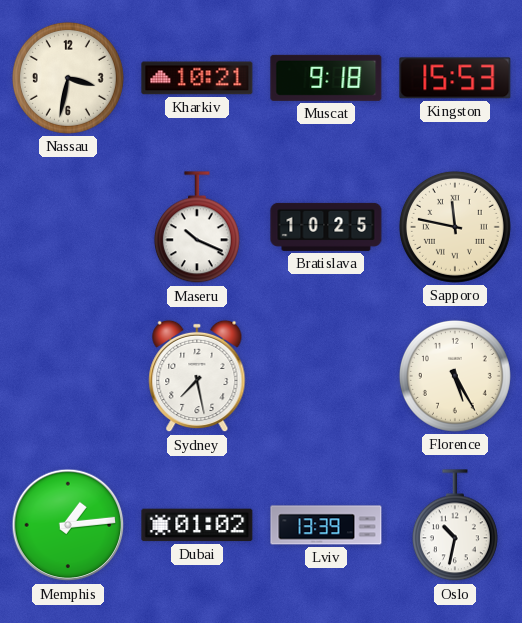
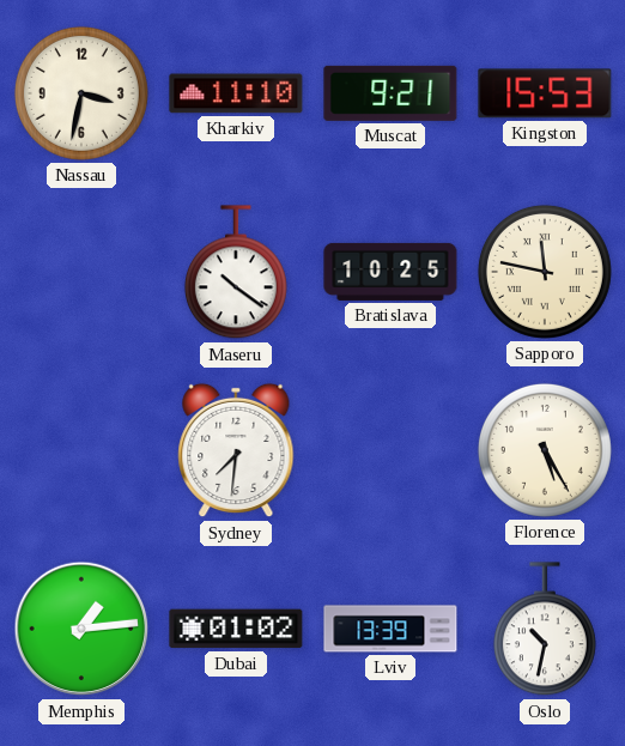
Kharkiv: 10:21 -> 11:10 (236, 93)
Muscat: 9:18 -> 9:21 (390, 93)
Maseru: 10:19 -> 10:21 (236, 273)
Sydney: 7:28 -> 7:31 (236, 450)
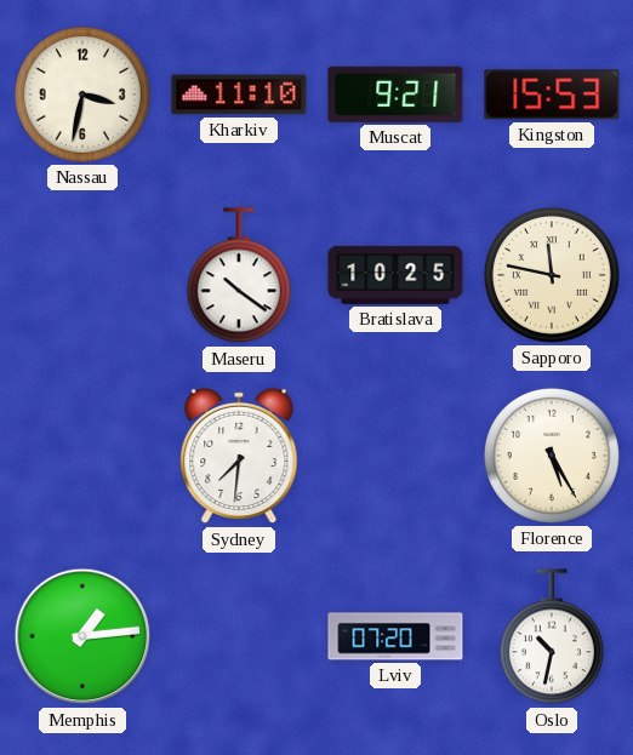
Dubai: 01:02 -> none (236, 629)
Lviv: 13:39 -> 07:20 (395, 636)
